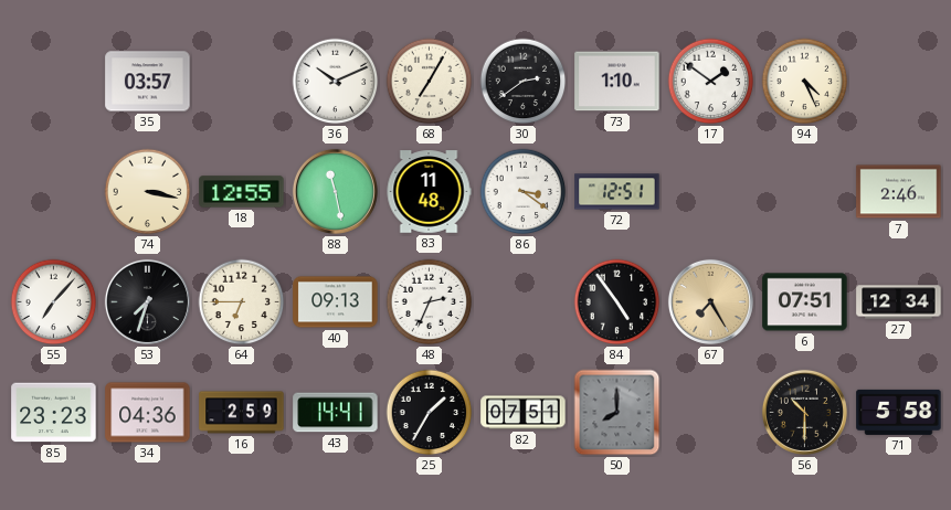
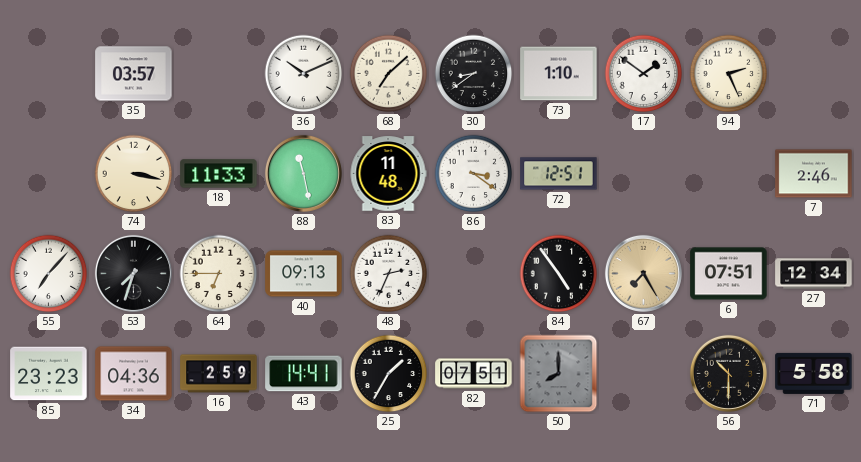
68: 7:05 -> 7:08 (389, 74)
30: 2:39 -> 8:39 (474, 74)
94: 4:26 -> 2:26 (729, 74)
18: 12:55 -> 11:33 (219, 174)
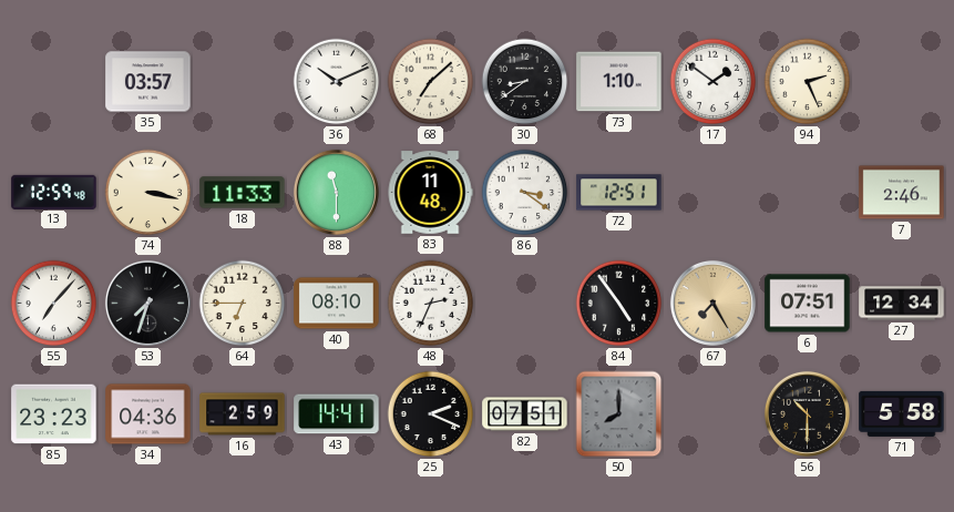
13: none -> 12:59 (54, 192)
88: 11:28 -> 11:30 (336, 192)
40: 09:13 -> 08:10 (337, 304)
25: 1:35 -> 2:19 (431, 414)
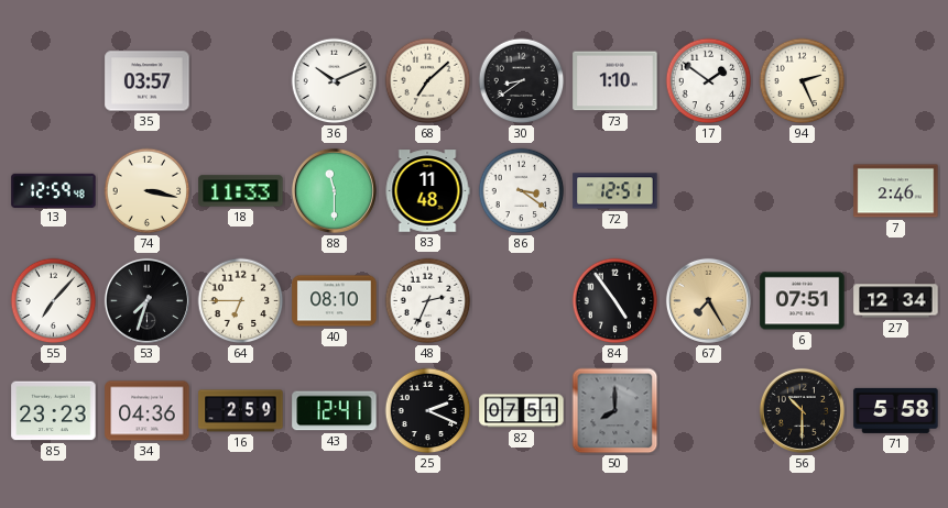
43: 14:41 -> 12:41 (335, 411)
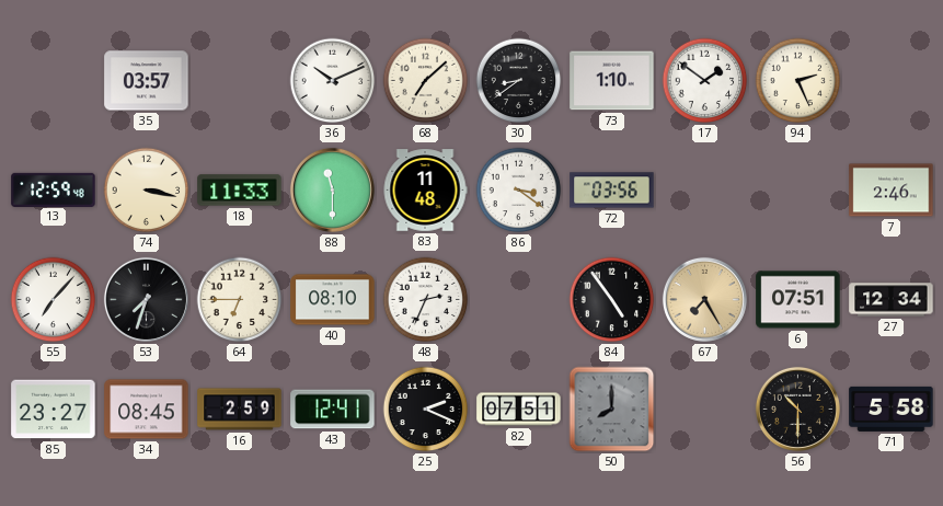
72: 12:51 -> 03:56 (612, 191)
85: 23:23 -> 23:27 (54, 410)
34: 04:36 -> 08:45 (147, 410)
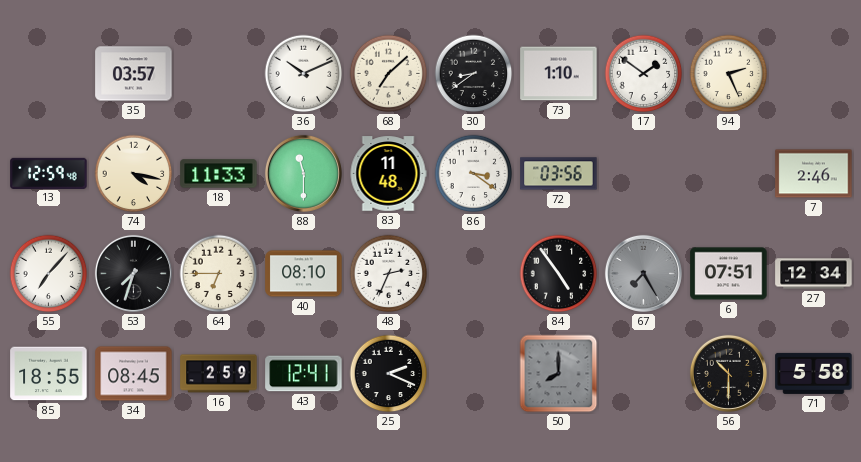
74: 3:17 -> 4:17 (134, 174)
67 dial: champagne -> grey (643, 273)
85: 23:27 -> 18:55 (49, 374)
82: 07:51 -> none (519, 410)
